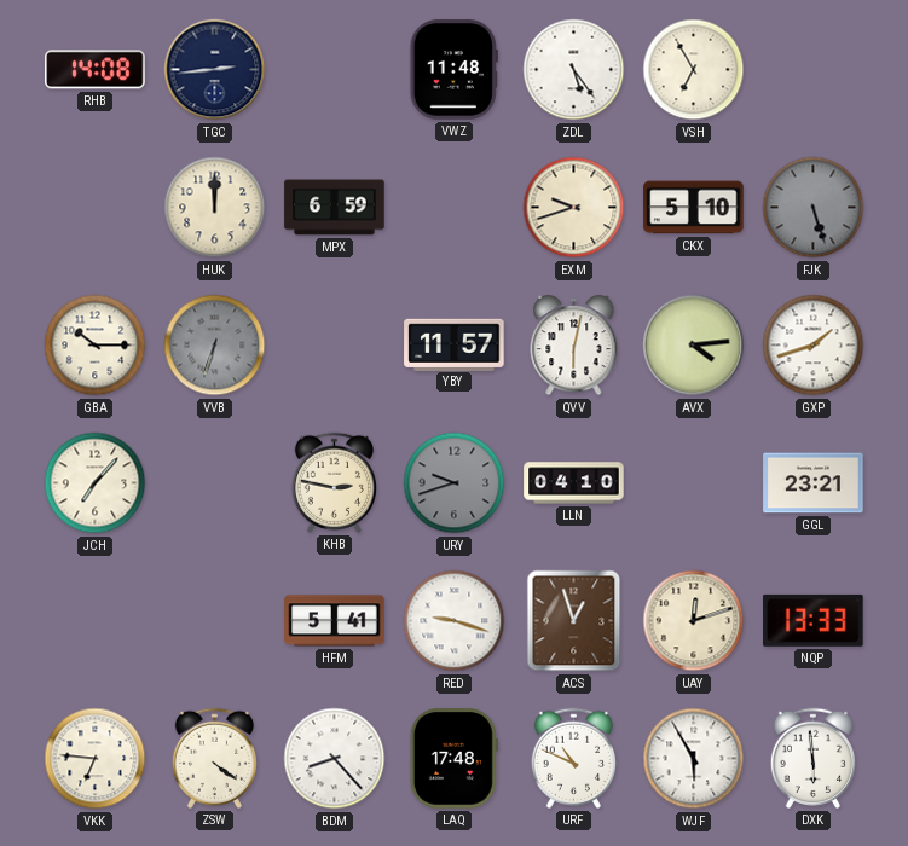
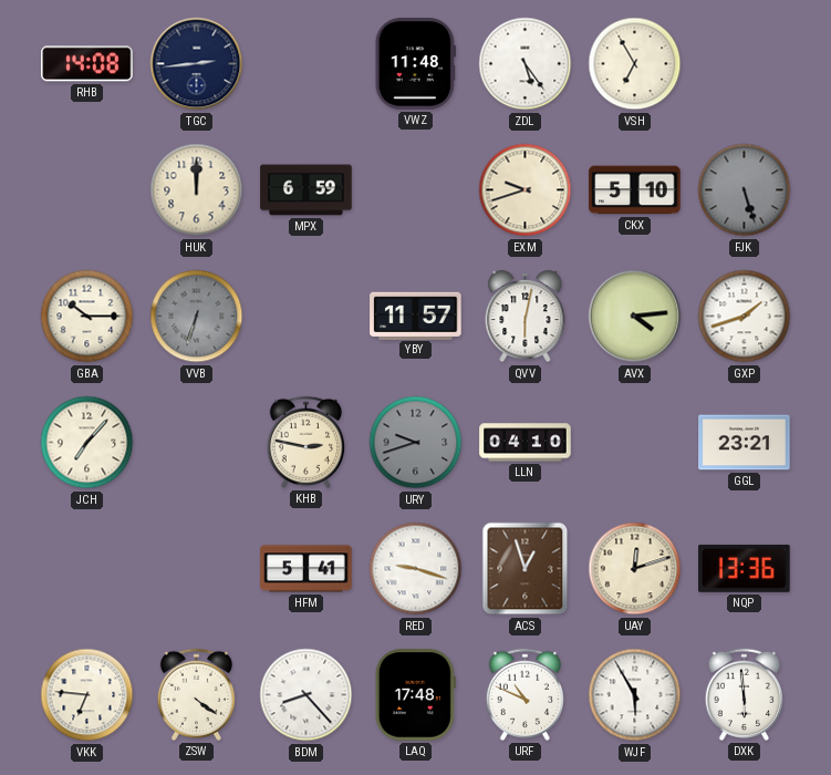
NQP: 13:33 -> 13:36 (745, 568)
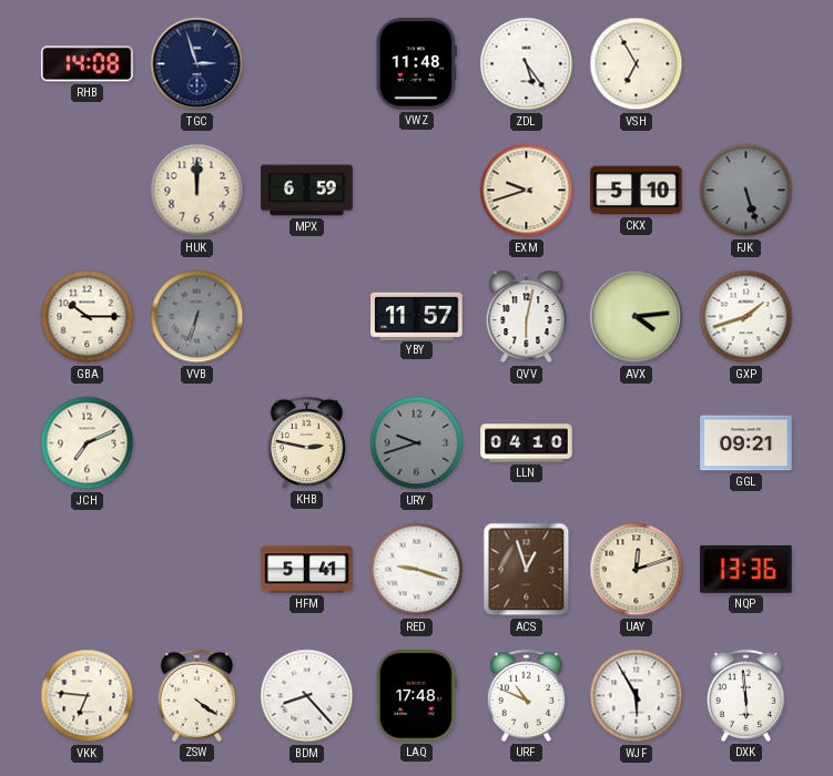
TGC: 2:44 -> 2:57 (197, 64)
JCH: 7:07 -> 7:11 (88, 443)
GGL: 23:21 -> 09:21 (746, 443)
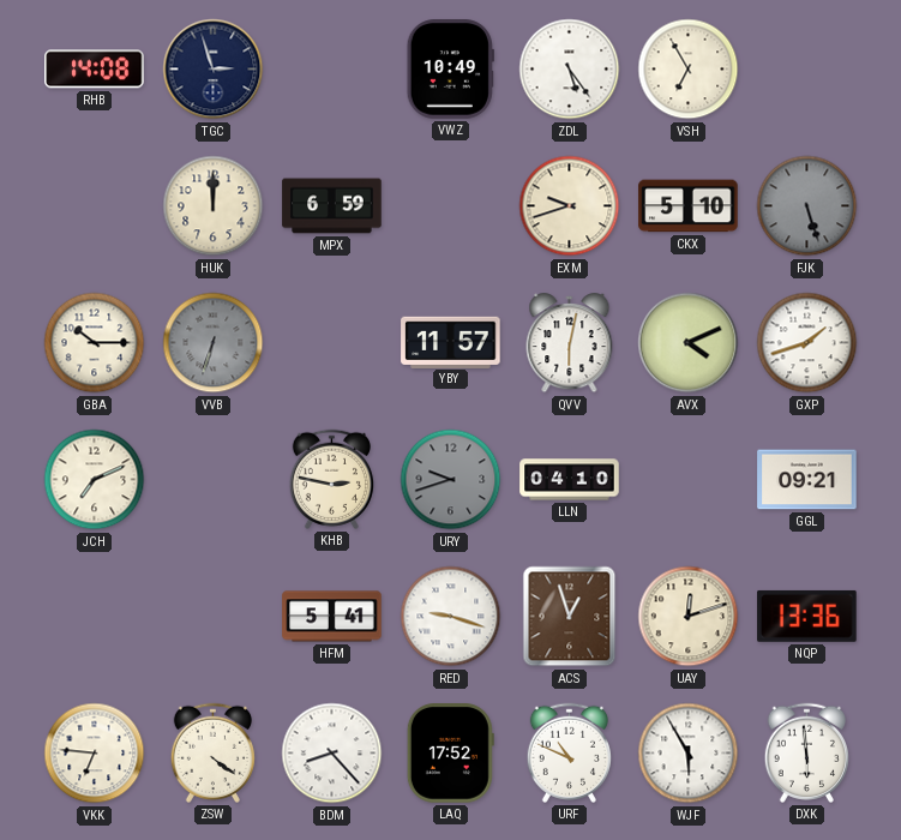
VWZ: 11:48 -> 10:49 (450, 70)
AVX: 4:14 -> 4:11 (689, 343)
LAQ: 17:48 -> 17:52 (450, 754)
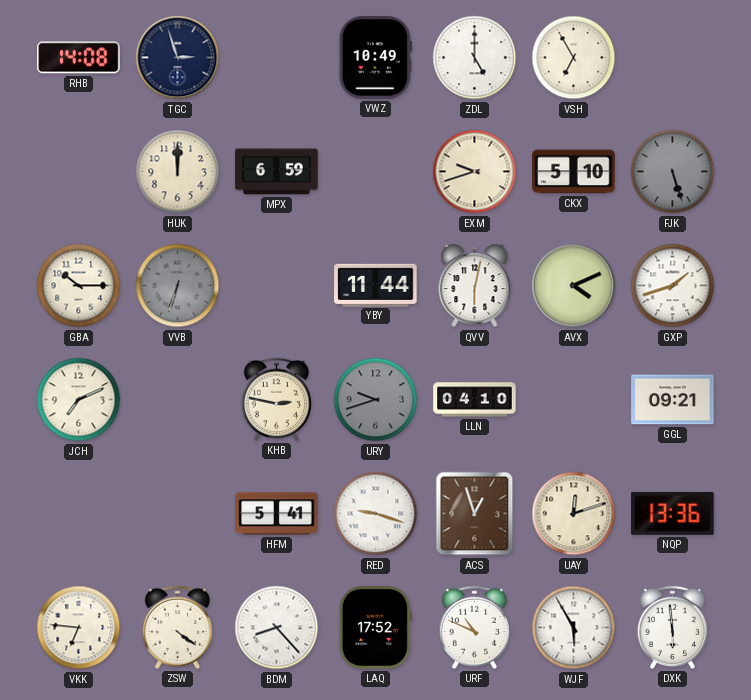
ZDL: 5:24 -> 5:00 (475, 58)
YBY: 11:57 -> 11:44 (376, 285)
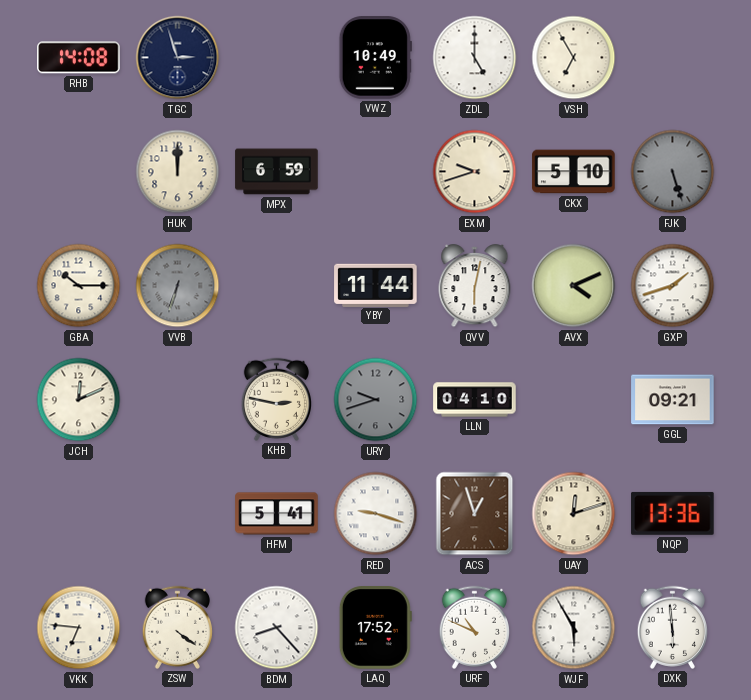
JCH: 7:11 -> 12:11 (79, 400)
